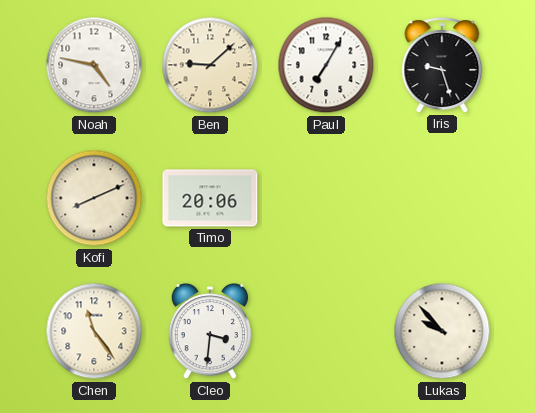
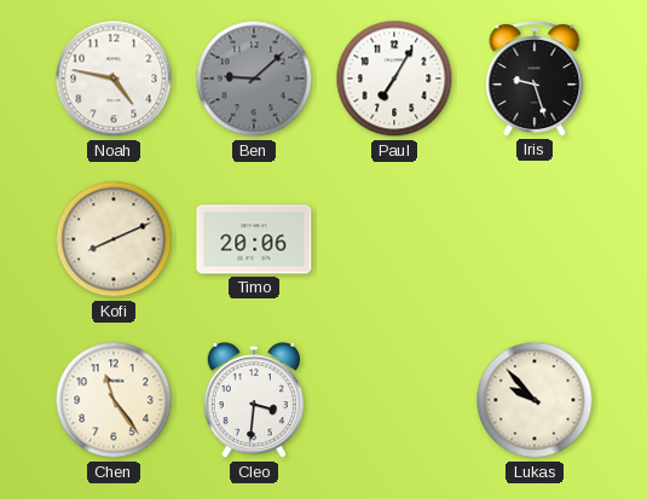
Ben dial: cream -> grey (254, 79)
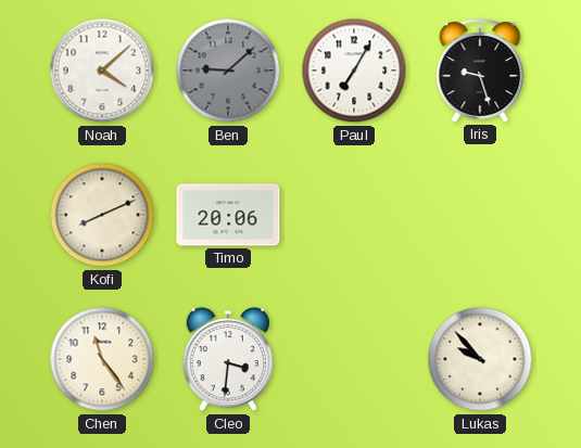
Noah: 4:47 -> 4:08 (102, 71)
